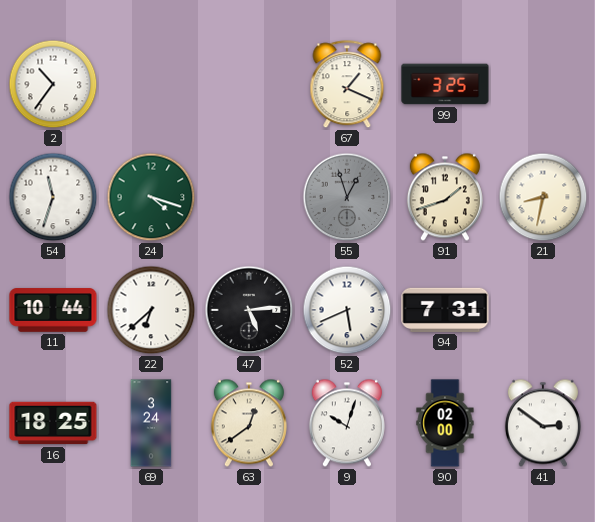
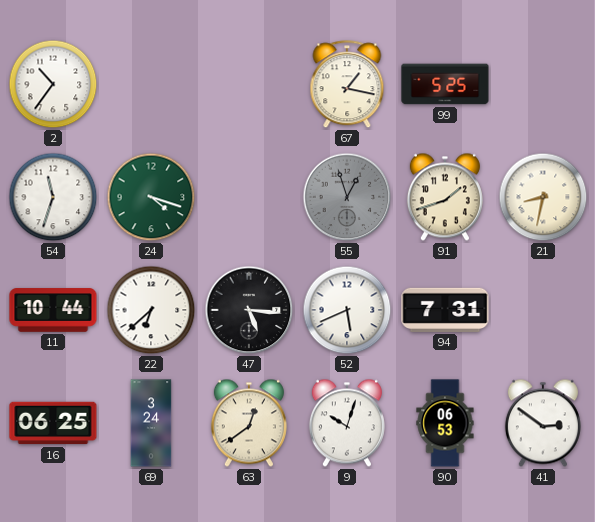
67: 1:19 -> 1:17 (347, 85)
99: 3:25 -> 5:25 (445, 84)
47: 5:14 -> 5:16 (249, 310)
16: 18:25 -> 06:25 (53, 423)
90: 02:00 -> 06:53 (445, 423)
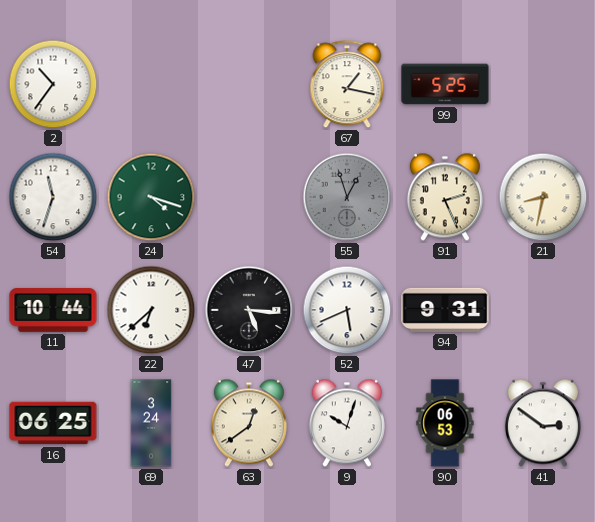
91: 1:42 -> 2:26 (445, 197)
94: 7:31 -> 9:31 (445, 310)
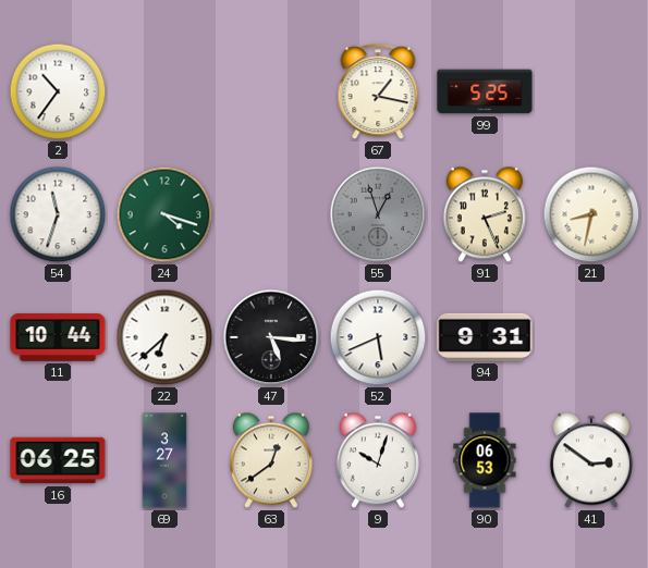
69: 3:24 -> 3:27 (164, 460)
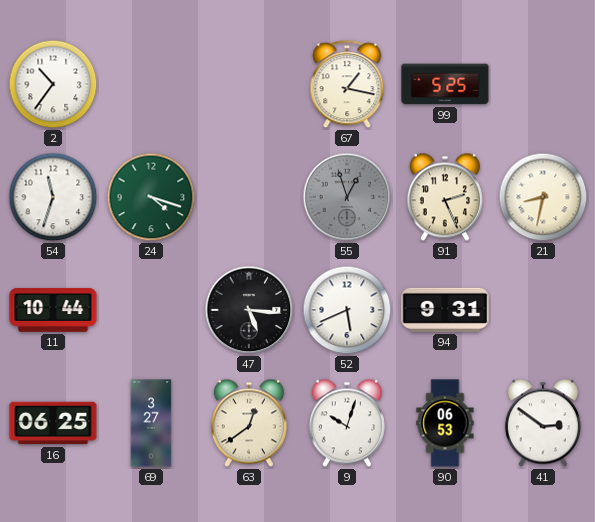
22: 6:38 -> none (164, 337)
